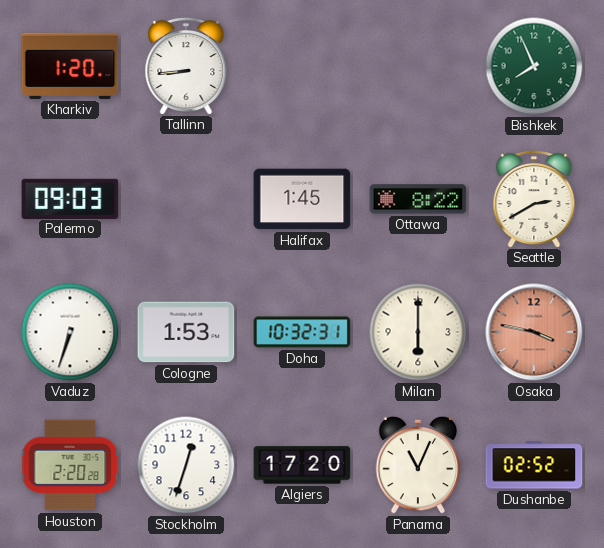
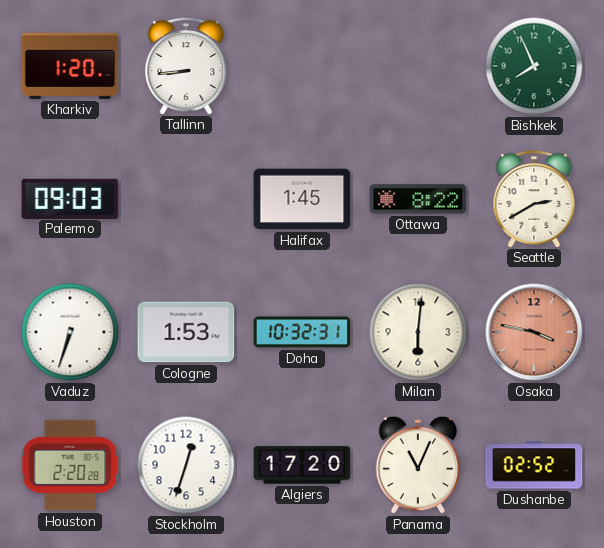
Milan: 6:00 -> 6:01 (418, 332)
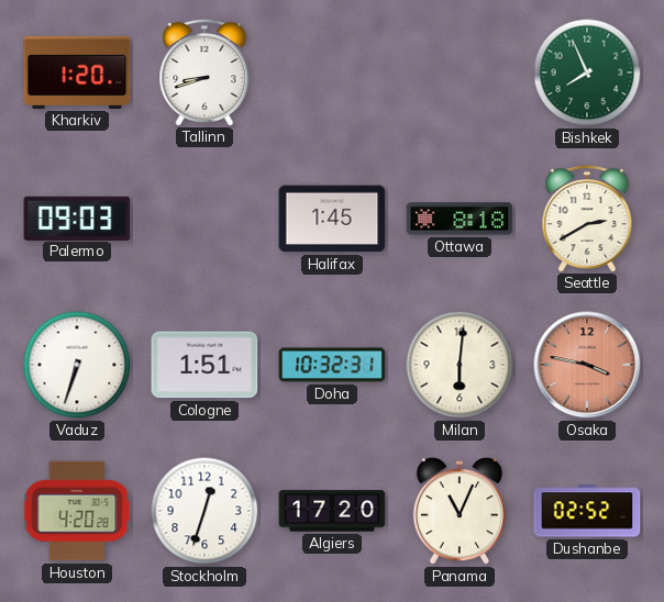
Tallinn: 8:44 -> 8:42 (204, 71)
Ottawa: 8:22 -> 8:18 (460, 219)
Cologne: 1:53 -> 1:51 (204, 365)
Houston: 2:20 -> 4:20 (77, 511)
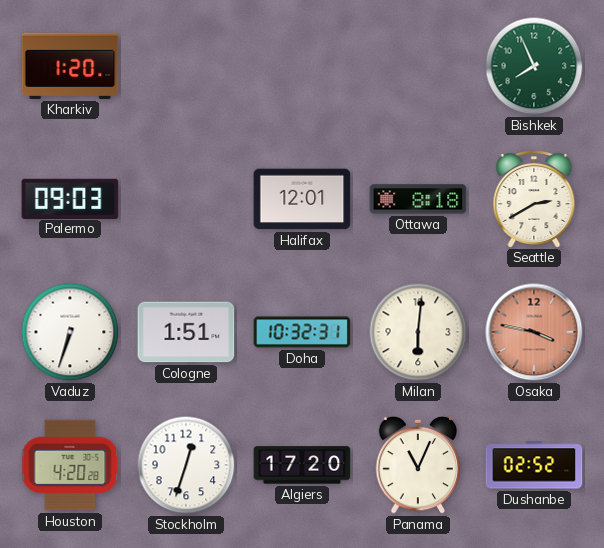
Tallinn: 8:42 -> none (204, 71)
Halifax: 1:45 -> 12:01 (302, 199)
